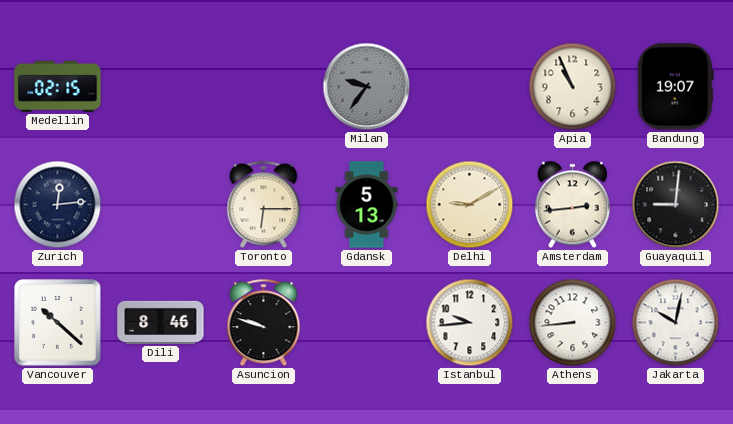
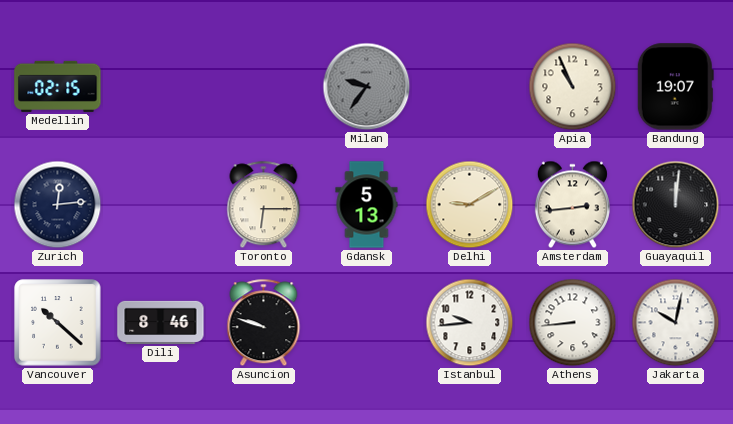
Guayaquil: 9:01 -> 12:01 (676, 205)
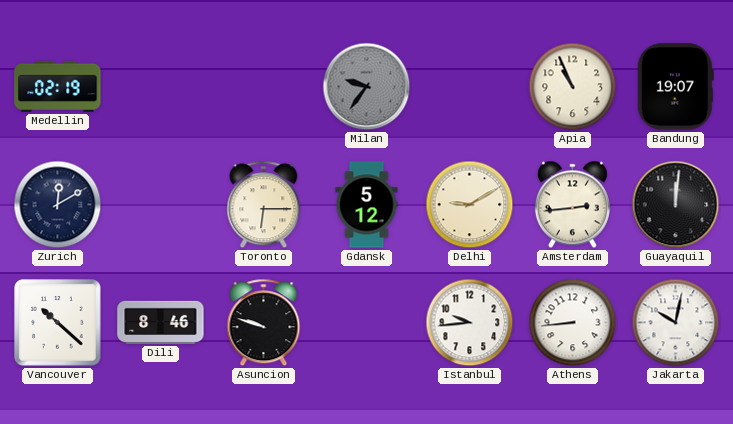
Medellin: 02:15 -> 02:19 (58, 86)
Zurich: 12:14 -> 12:10 (58, 205)
Gdansk: 5:13 -> 5:12 (367, 205)
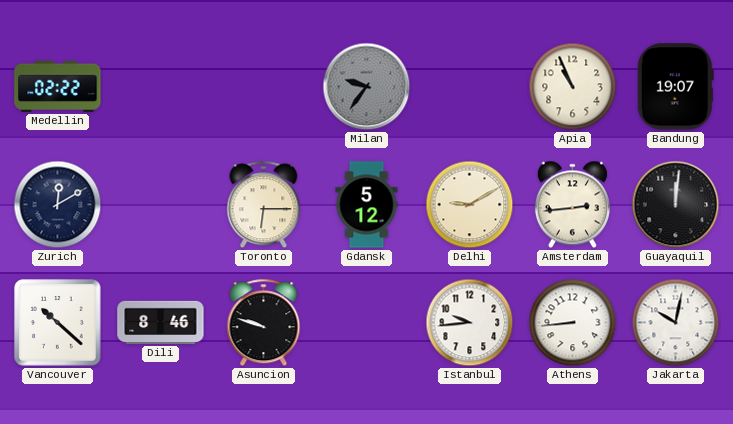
Medellin: 02:19 -> 02:22 (58, 86)
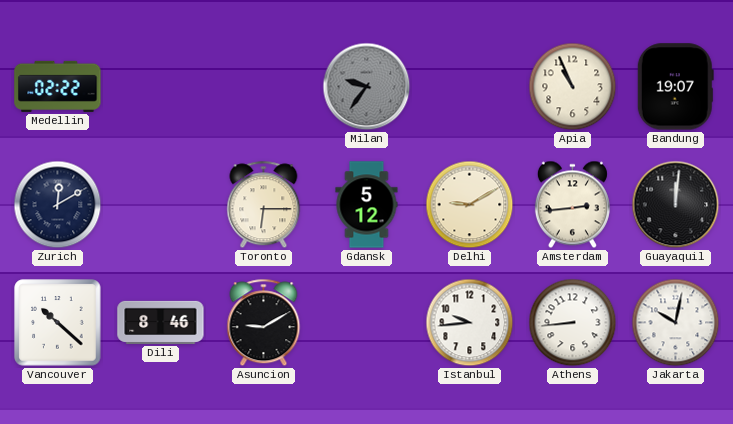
Asuncion: 9:48 -> 9:10 (264, 323)
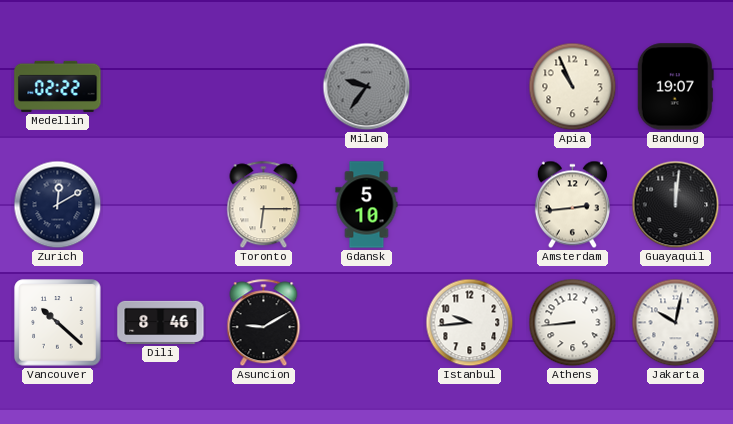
Gdansk: 5:12 -> 5:10 (367, 205)
Delhi: 9:10 -> none (470, 205)
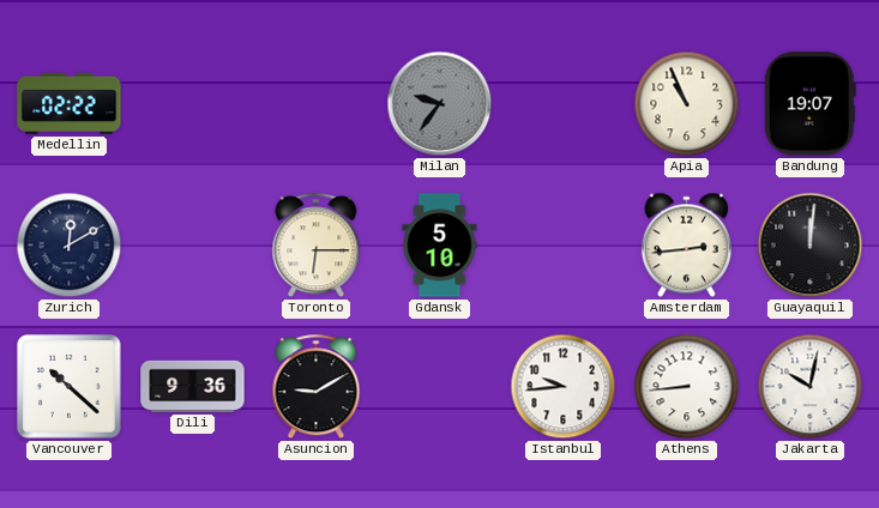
Dili: 8:46 -> 9:36 (193, 386)
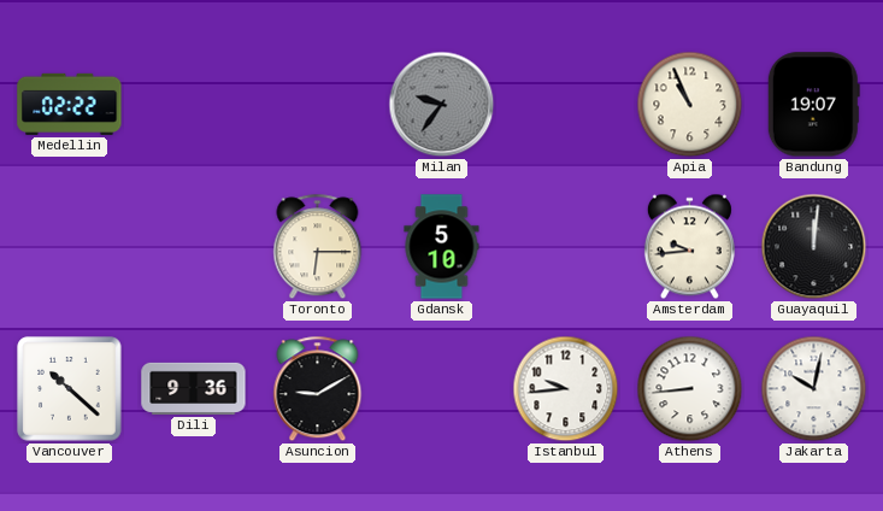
Zurich: 12:10 -> none (70, 246)
Amsterdam: 2:44 -> 9:44 (689, 247)
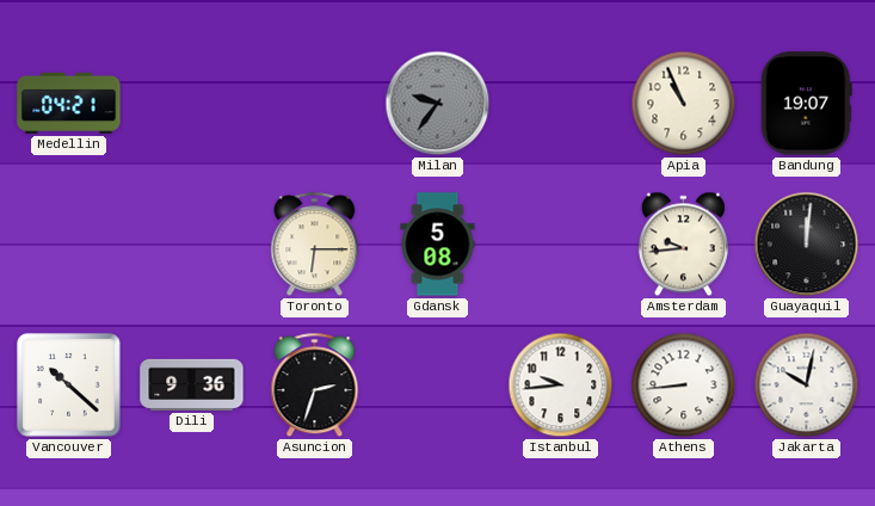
Medellin: 02:22 -> 04:21 (69, 103)
Gdansk: 5:10 -> 5:08 (438, 245)
Asuncion: 9:10 -> 2:33 (315, 385)
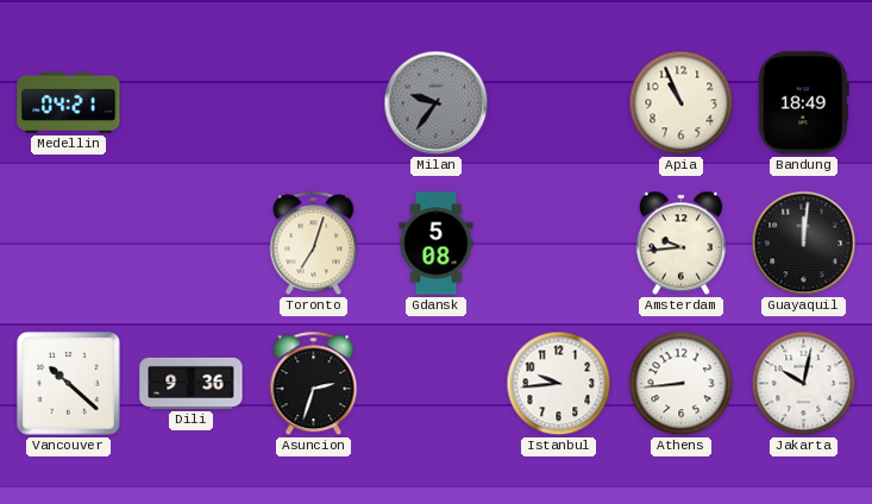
Bandung: 19:07 -> 18:49 (803, 103)
Toronto: 6:15 -> 7:03 (314, 244)
